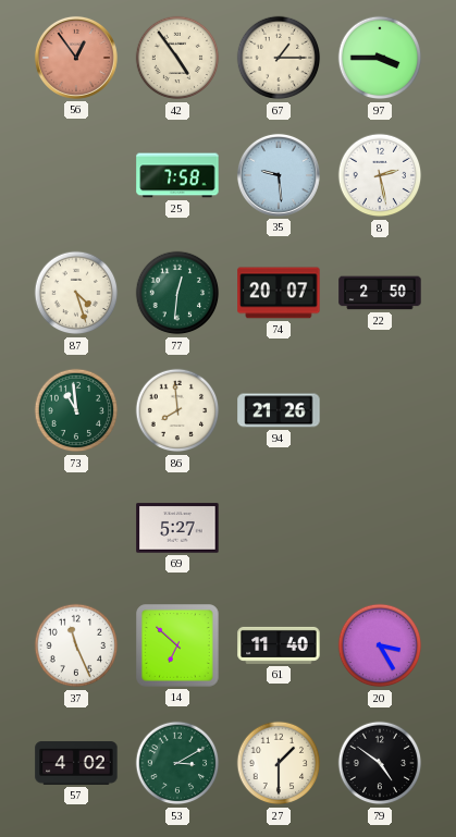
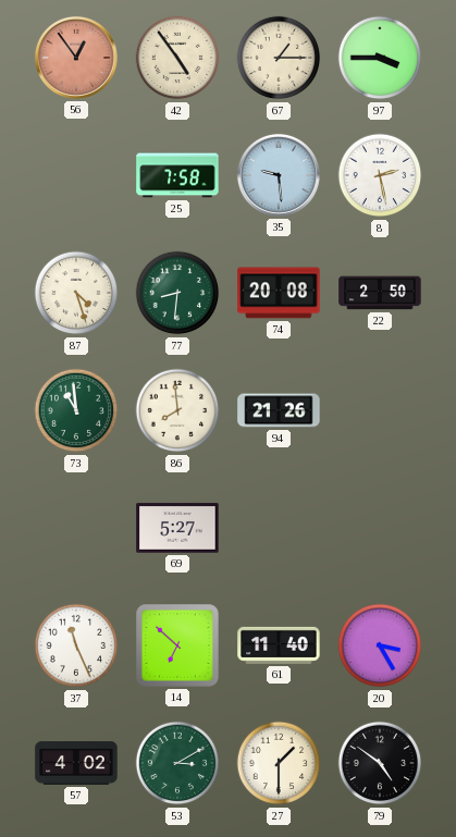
77: 12:31 -> 8:31 (177, 293)
74: 20:07 -> 20:08 (279, 293)
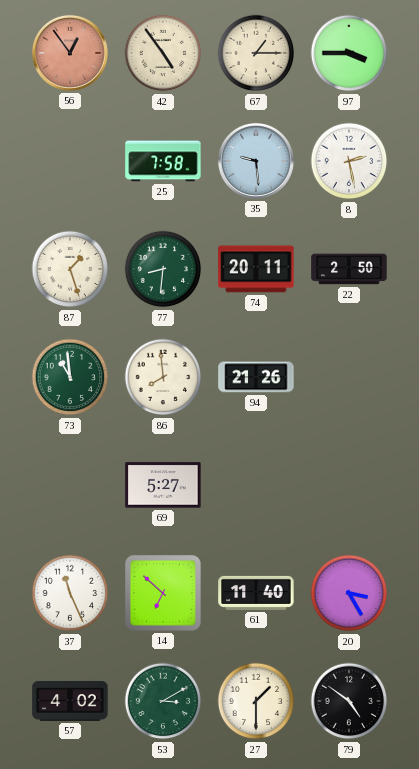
87: 4:27 -> 1:27 (70, 269)
74: 20:08 -> 20:11 (256, 269)
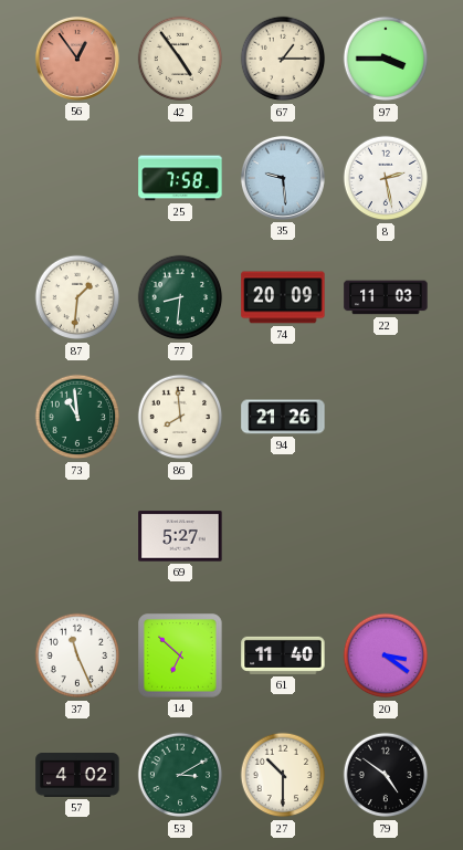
87: 1:27 -> 1:31 (77, 297)
74: 20:11 -> 20:09 (283, 297)
22: 2:50 -> 11:03 (386, 297)
20: 3:25 -> 3:21 (386, 655)
27: 1:30 -> 10:30 (283, 775)
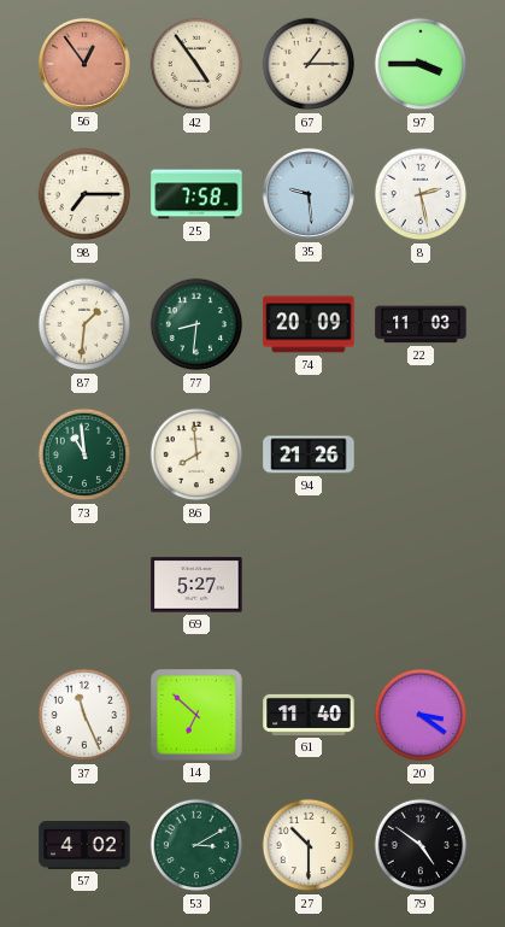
98: none -> 7:15 (84, 194)
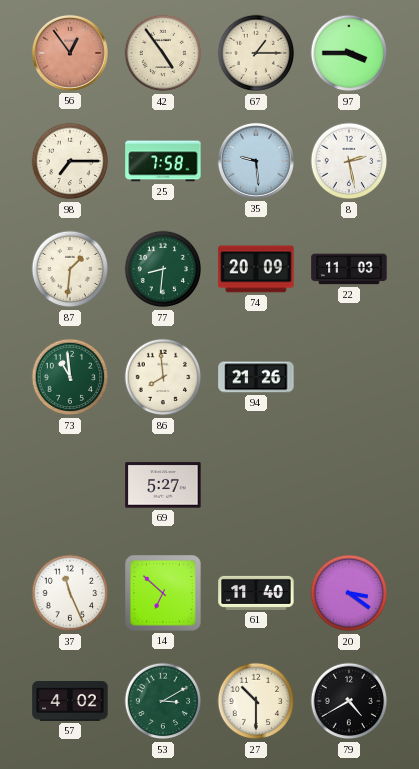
79: 4:51 -> 4:40 (349, 701)
